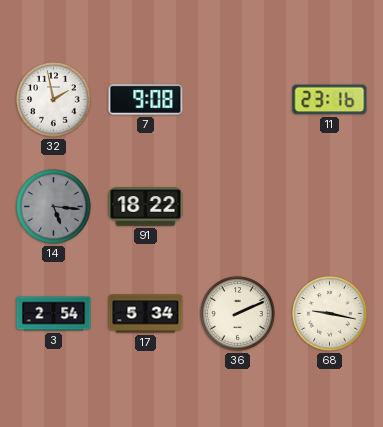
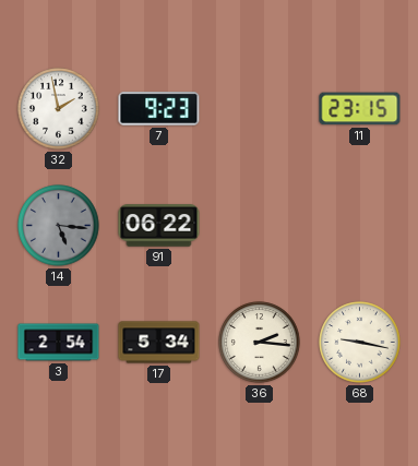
7: 9:08 -> 9:23 (159, 109)
11: 23:16 -> 23:15 (360, 109)
91: 18:22 -> 06:22 (159, 226)
36: 2:11 -> 2:16 (260, 343)
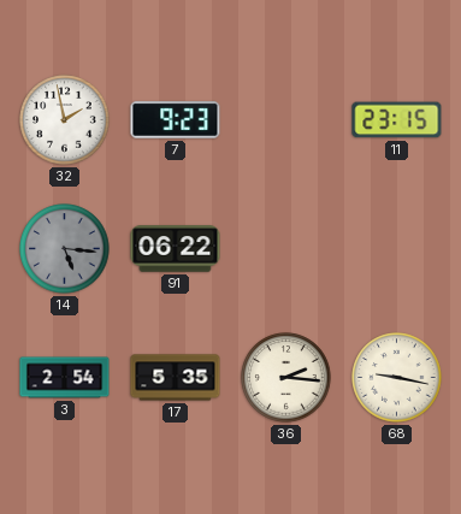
17: 5:34 -> 5:35 (176, 378)
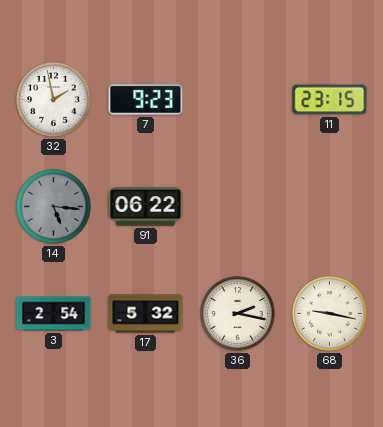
17: 5:35 -> 5:32 (146, 314)
36: 2:16 -> 2:17 (238, 314)
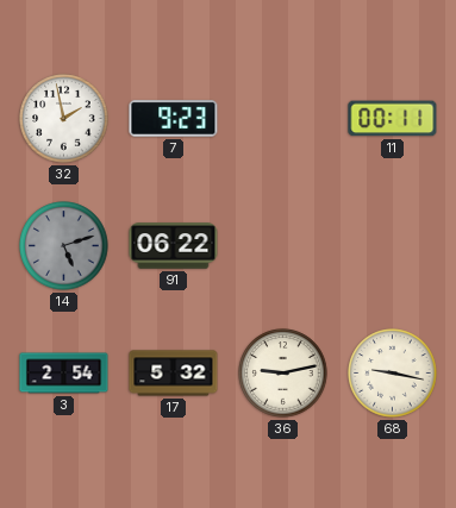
11: 23:15 -> 00:11 (393, 119)
14: 5:16 -> 5:12 (64, 246)
36: 2:17 -> 9:13 (283, 374)
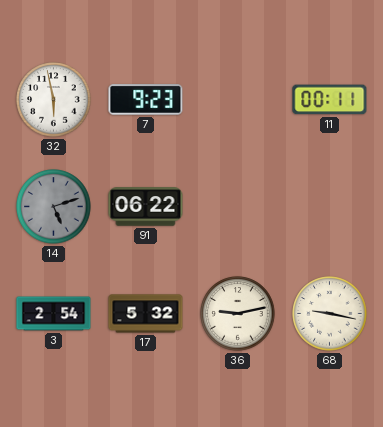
32: 1:58 -> 5:58 (54, 100)
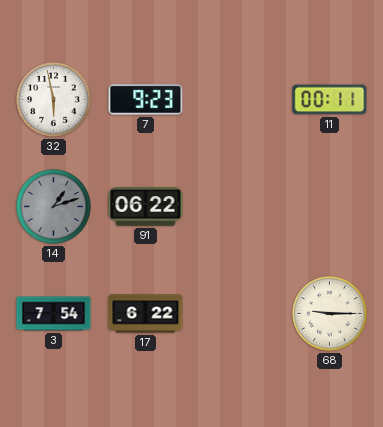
14: 5:12 -> 1:12 (54, 207)
3: 2:54 -> 7:54 (54, 314)
17: 5:32 -> 6:22 (146, 314)
36: 9:13 -> none (238, 314)
68: 9:17 -> 9:15 (330, 314)
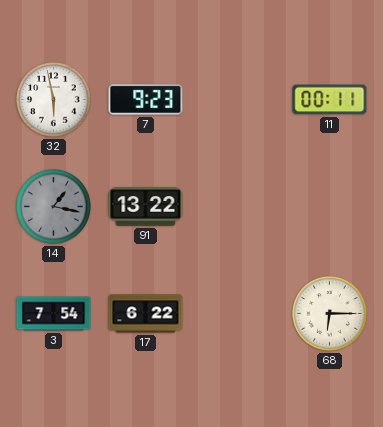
14: 1:12 -> 1:17 (54, 207)
91: 06:22 -> 13:22 (146, 207)
68: 9:15 -> 6:15 (330, 314)
